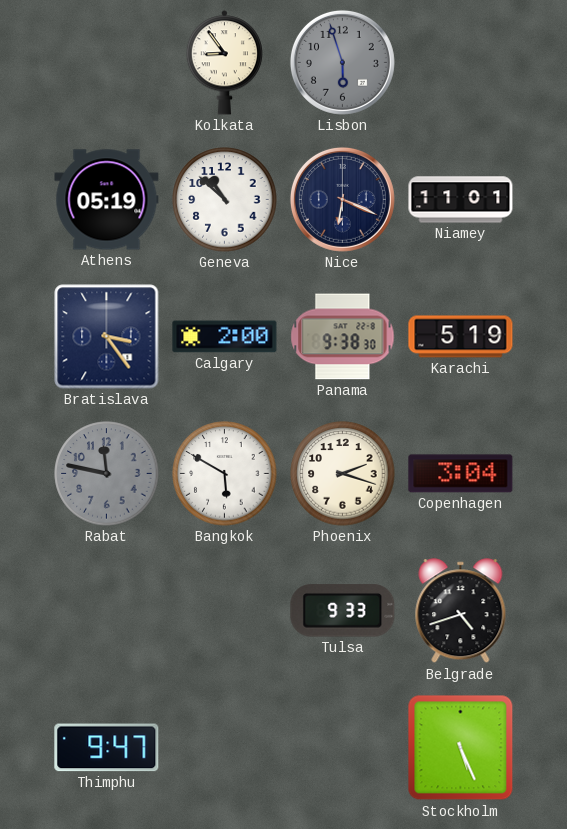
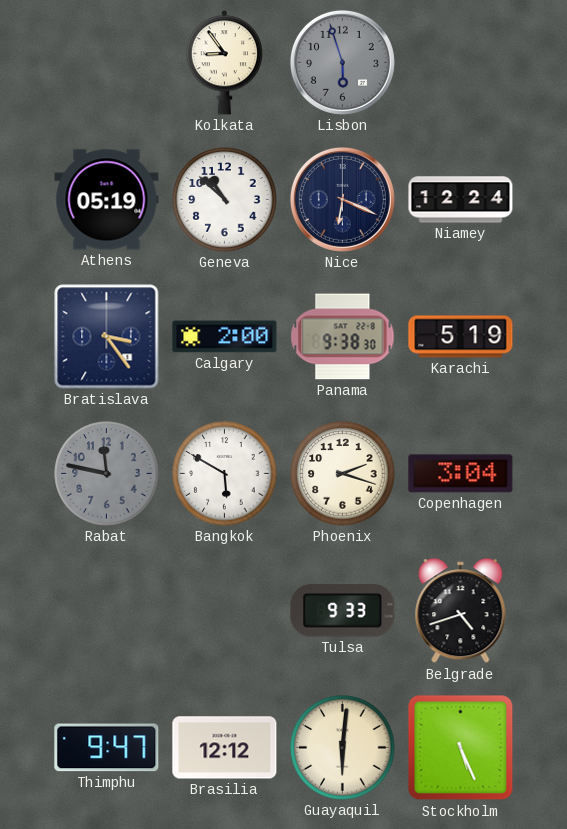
Niamey: 11:01 -> 12:24 (461, 200)
Brasilia: none -> 12:12 (225, 748)
Guayaquil: none -> 6:01 (343, 748)
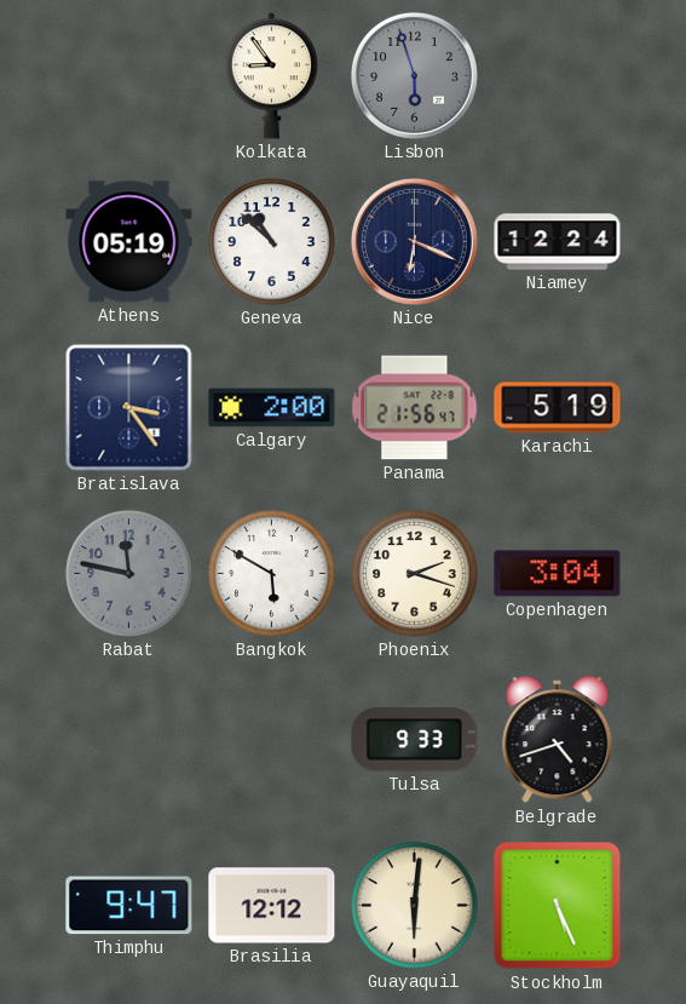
Panama: 9:38 -> 21:56 (415, 408)
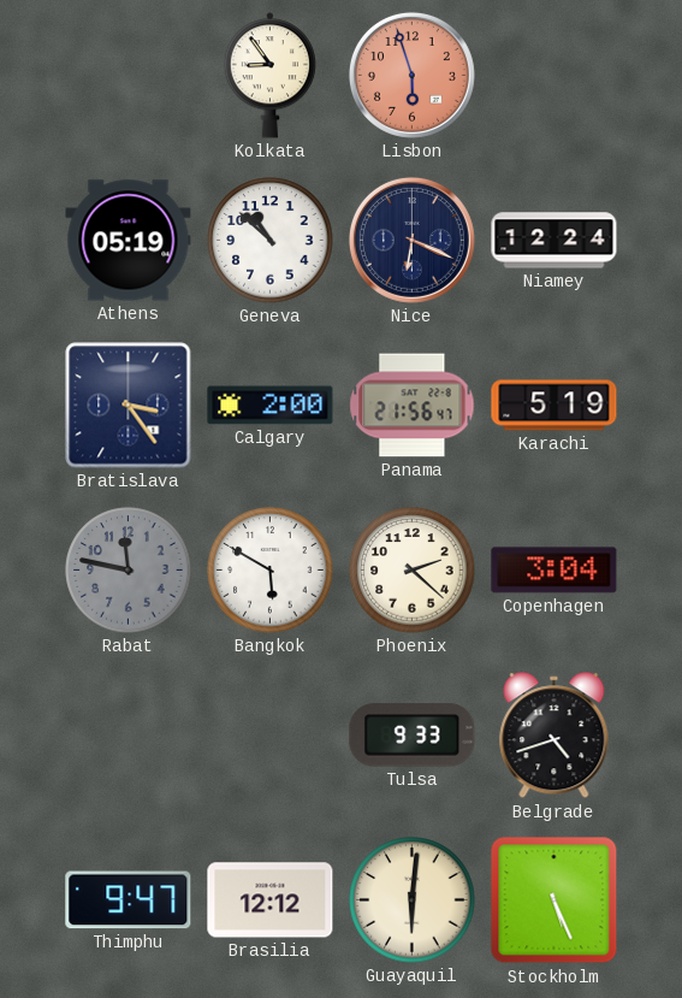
Lisbon dial: grey -> salmon (411, 75)
Phoenix: 2:18 -> 2:22 (413, 571)
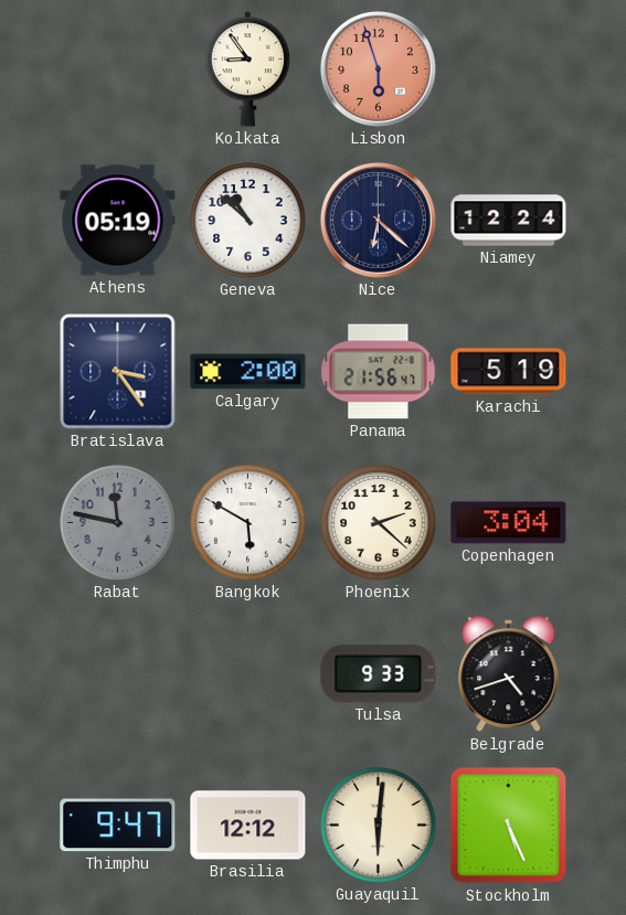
Nice: 6:19 -> 6:22 (378, 220)
